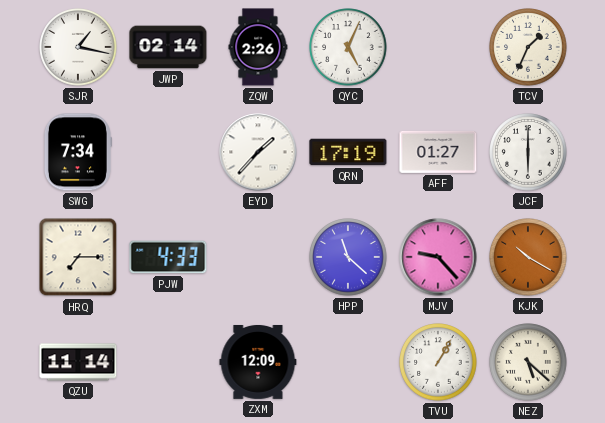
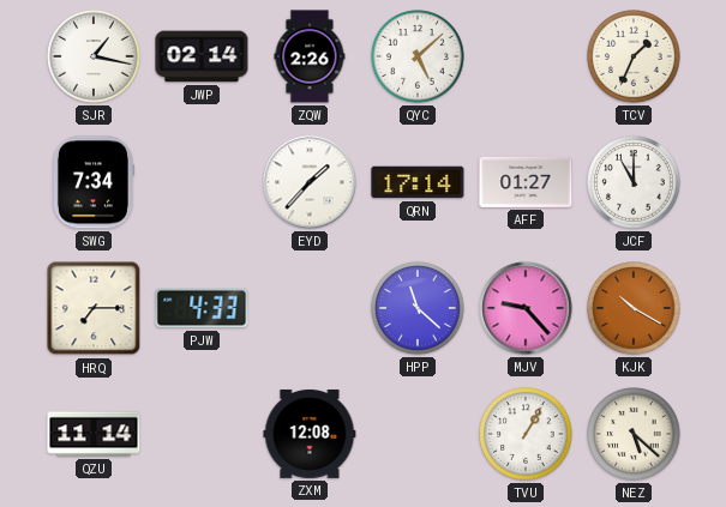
QYC: 5:04 -> 5:08 (418, 56)
QRN: 17:19 -> 17:14 (418, 182)
JCF: 6:00 -> 11:00 (634, 182)
ZXM: 12:09 -> 12:08 (310, 434)
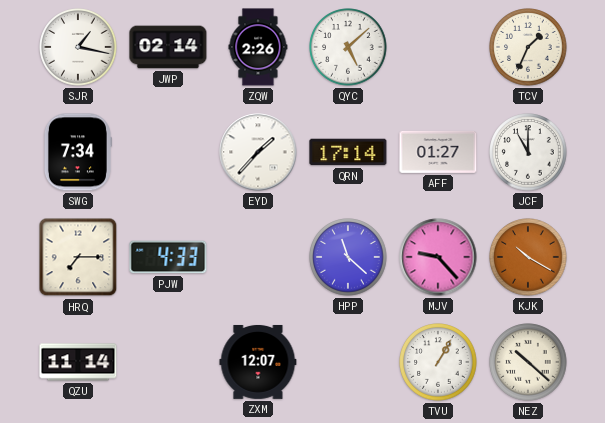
ZXM: 12:08 -> 12:07 (258, 362)
NEZ: 5:22 -> 10:22 (528, 362)
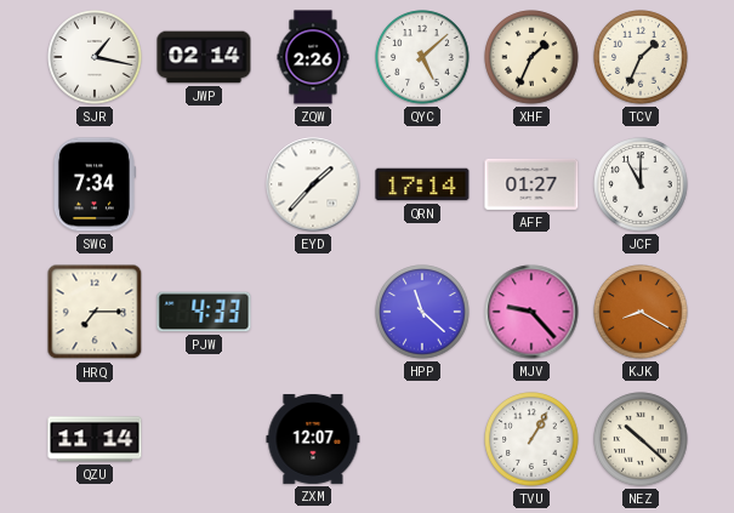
XHF: none -> 1:34 (531, 57)
KJK: 10:20 -> 8:20 (641, 312)
